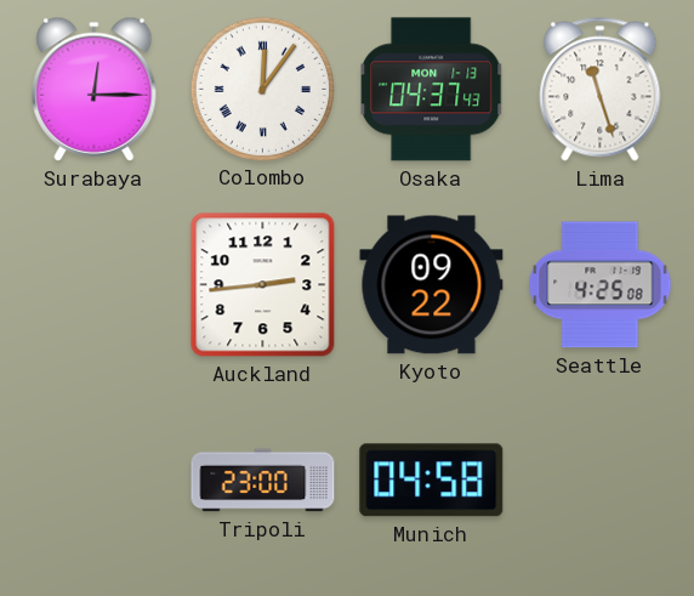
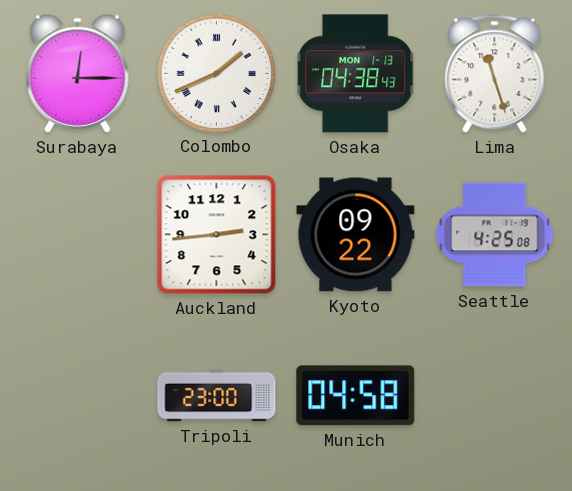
Colombo: 12:06 -> 1:41 (216, 73)
Osaka: 04:37 -> 04:38 (356, 74)
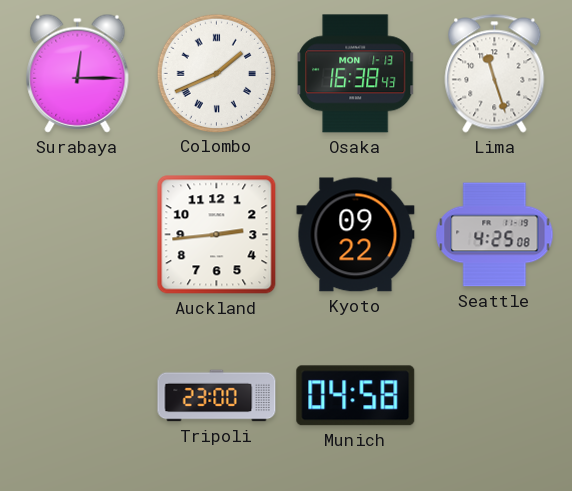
Osaka: 04:38 -> 16:38 (356, 74)
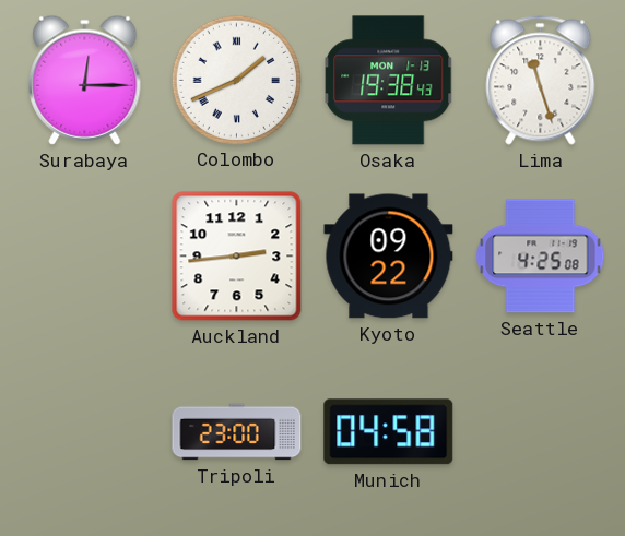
Osaka: 16:38 -> 19:38 (389, 81)
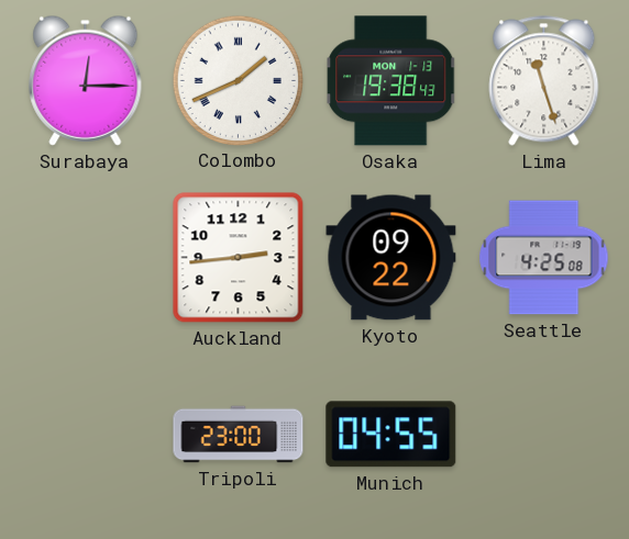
Munich: 04:58 -> 04:55 (391, 435)
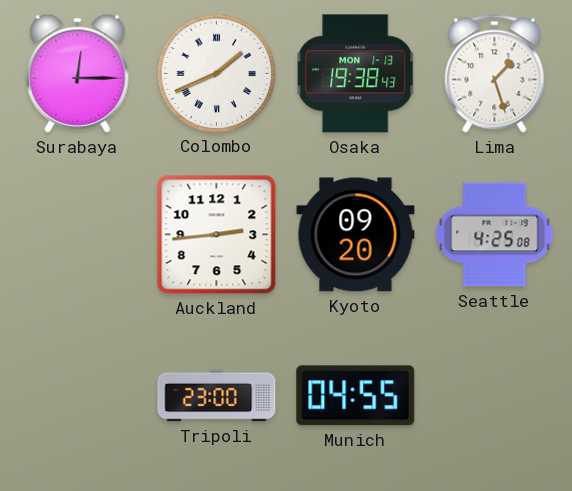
Lima: 11:27 -> 1:27 (495, 74)
Kyoto: 09:22 -> 09:20 (356, 235)
